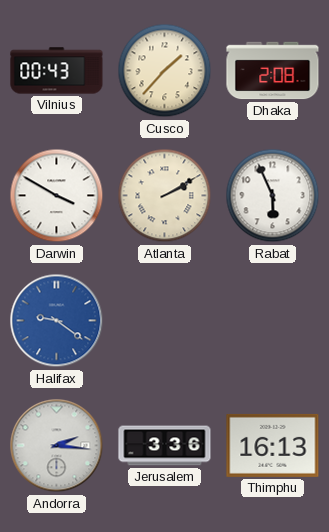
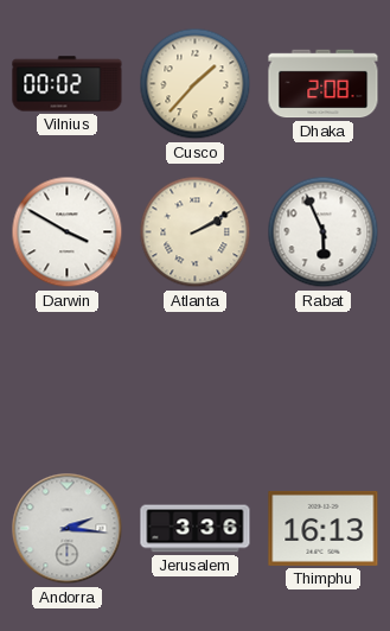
Vilnius: 00:43 -> 00:02 (68, 84)
Halifax: 9:21 -> none (57, 321)
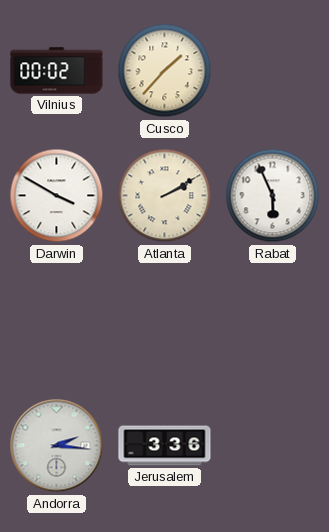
Dhaka: 2:08 -> none (324, 84)
Thimphu: 16:13 -> none (324, 528)
